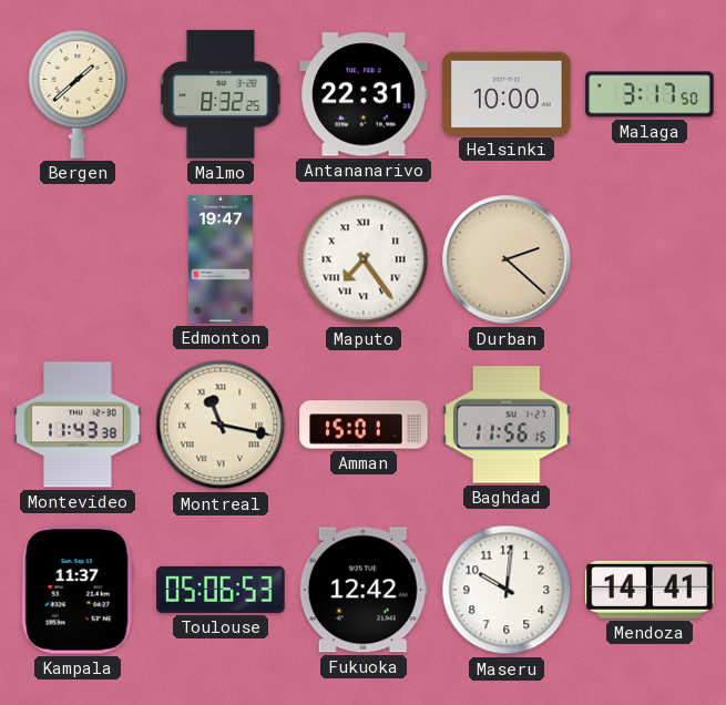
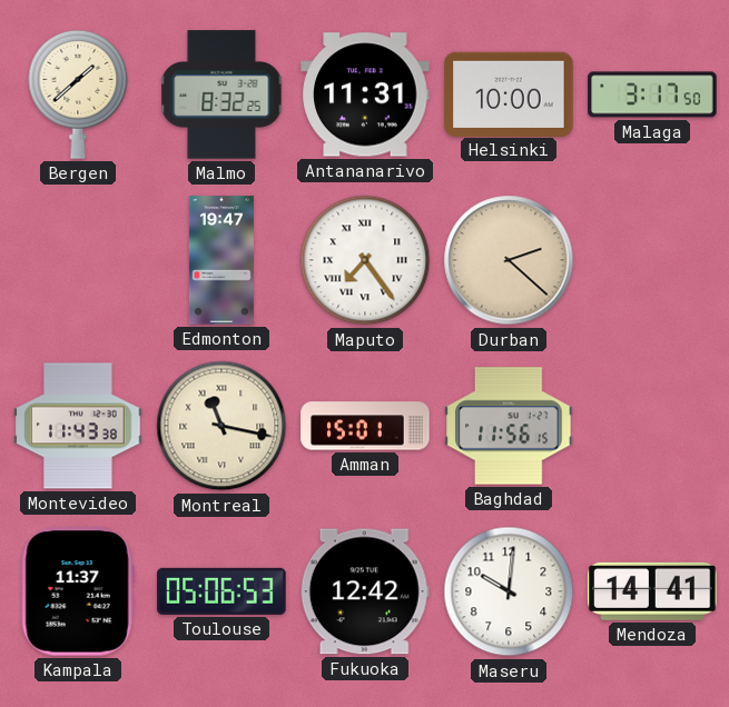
Antananarivo: 22:31 -> 11:31 (365, 94)
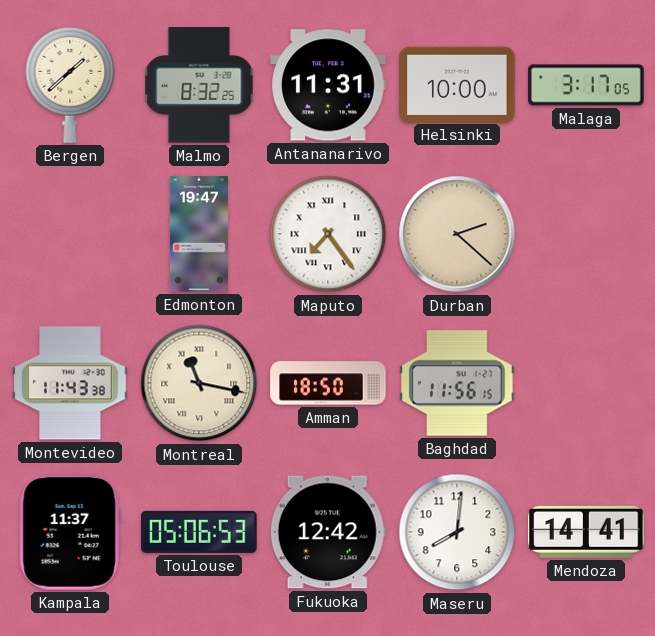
Malaga: 3:17:50 -> 3:17:05 (586, 85)
Amman: 15:01 -> 18:50 (328, 383)
Maseru: 10:01 -> 8:01 (457, 532)
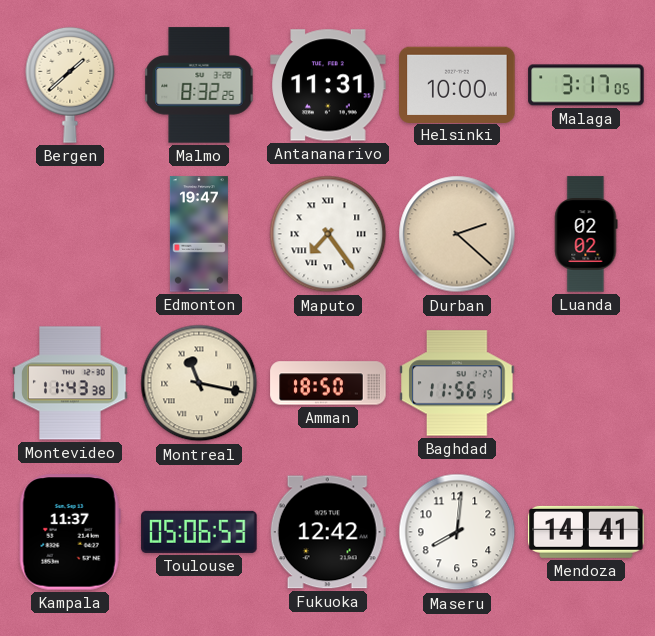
Luanda: none -> 02:02 (586, 234)
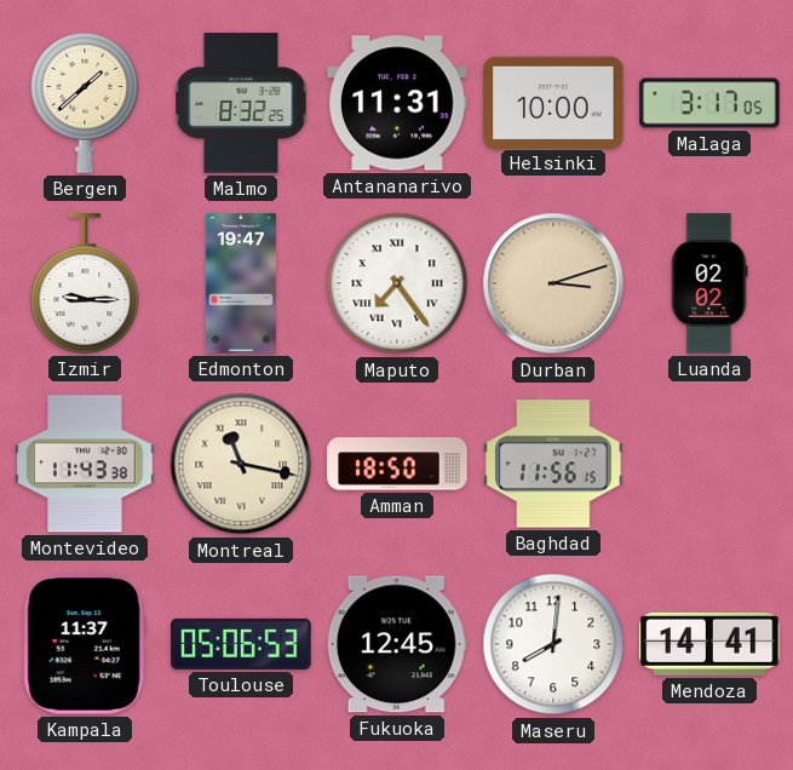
Izmir: none -> 9:15 (85, 283)
Durban: 2:22 -> 3:12 (553, 283)
Fukuoka: 12:42 -> 12:45 (397, 644)
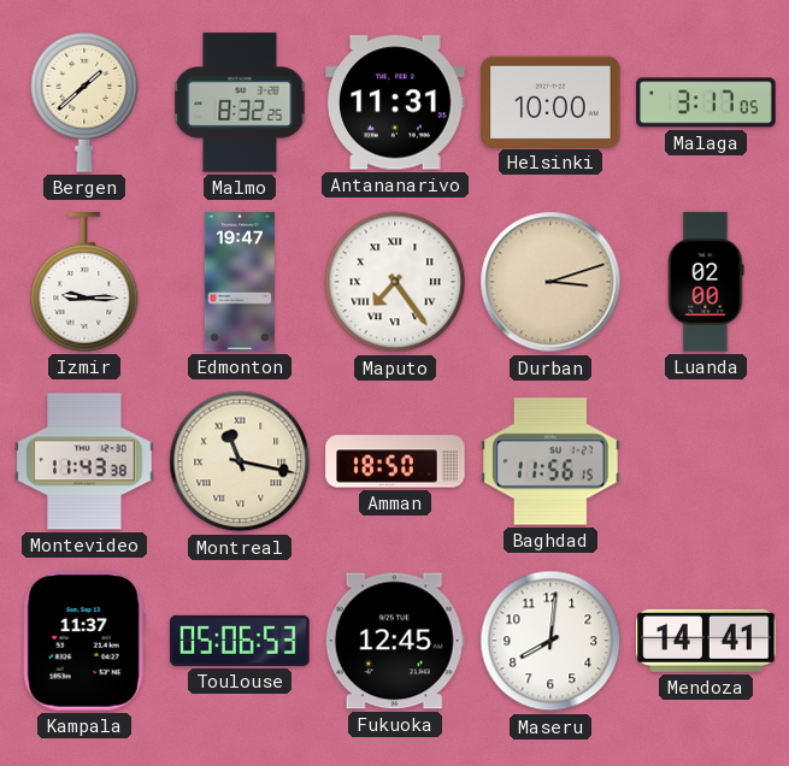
Luanda: 02:02 -> 02:00 (706, 282)
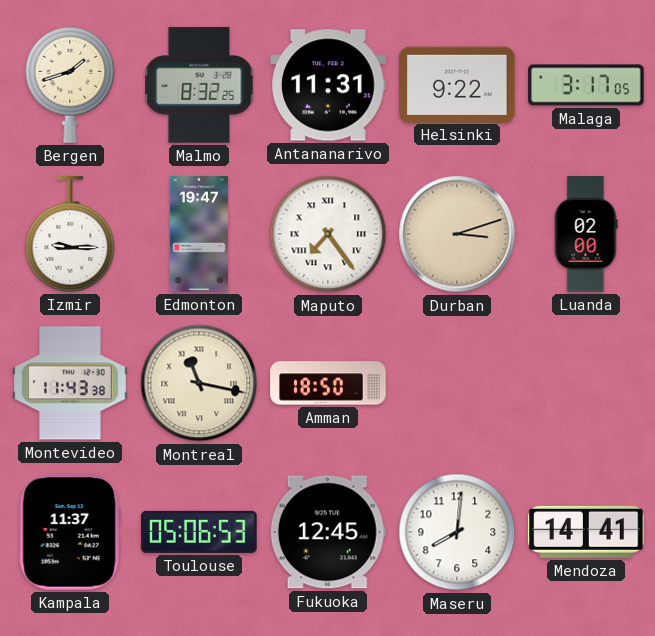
Bergen: 1:38 -> 1:42 (70, 85)
Helsinki: 10:00 -> 9:22 (457, 84)
Baghdad: 11:56 -> none (550, 461)
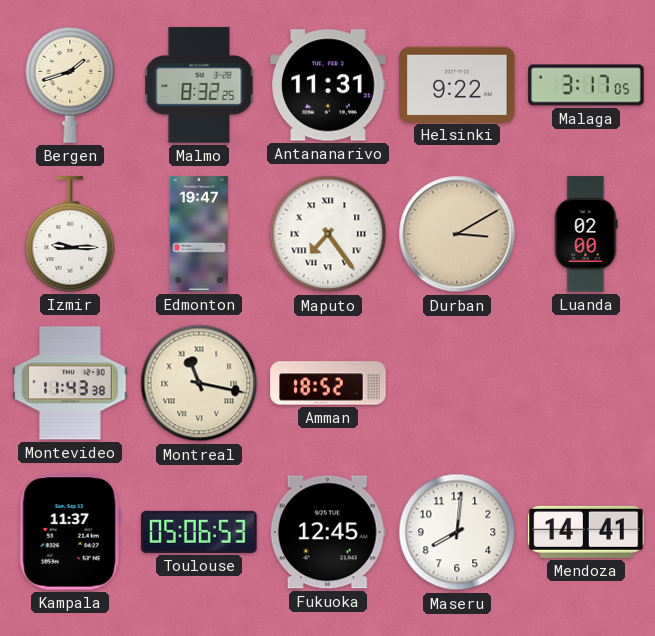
Durban: 3:12 -> 3:10 (457, 234)
Amman: 18:50 -> 18:52 (328, 383)
